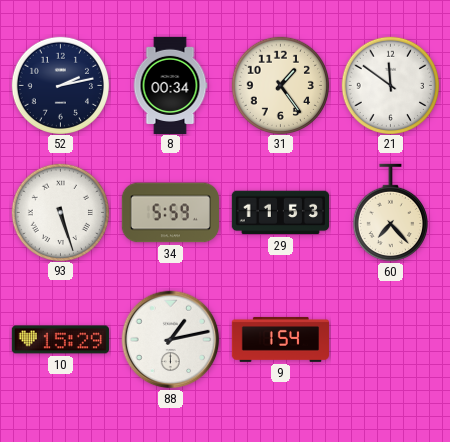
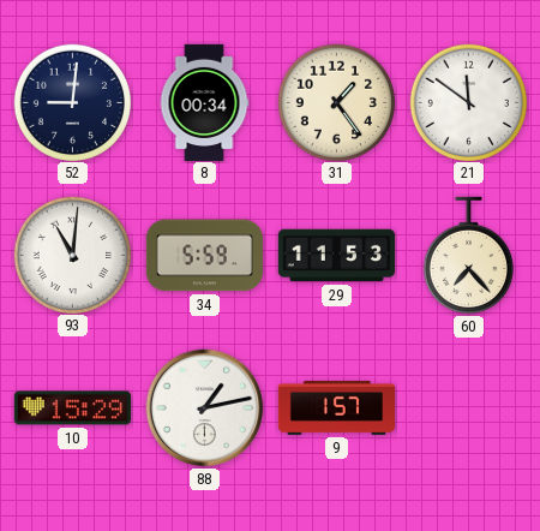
52: 2:13 -> 9:01 (72, 102)
93: 5:27 -> 11:01 (72, 255)
9: 1:54 -> 1:57 (336, 407)
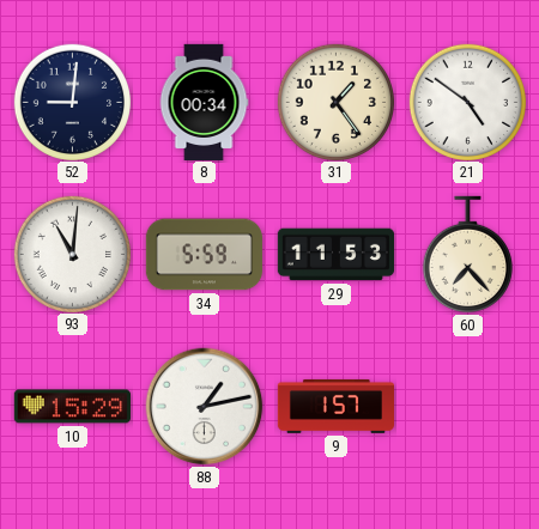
21: 11:51 -> 4:51 (467, 102)
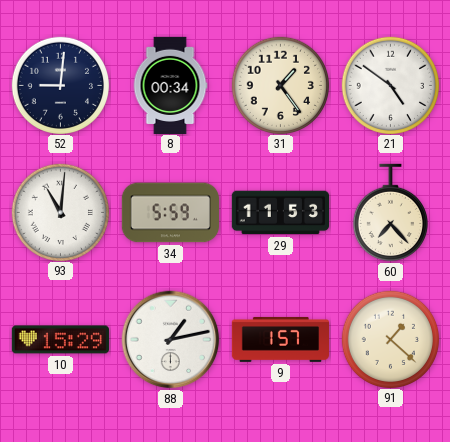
91: none -> 1:22 (390, 339)
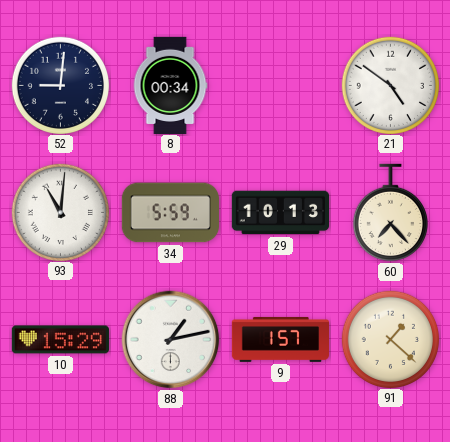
31: 1:24 -> none (280, 85)
29: 11:53 -> 10:13 (280, 213)
